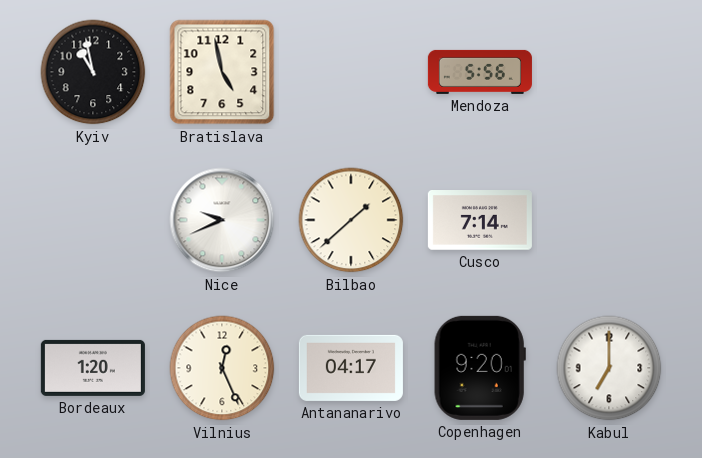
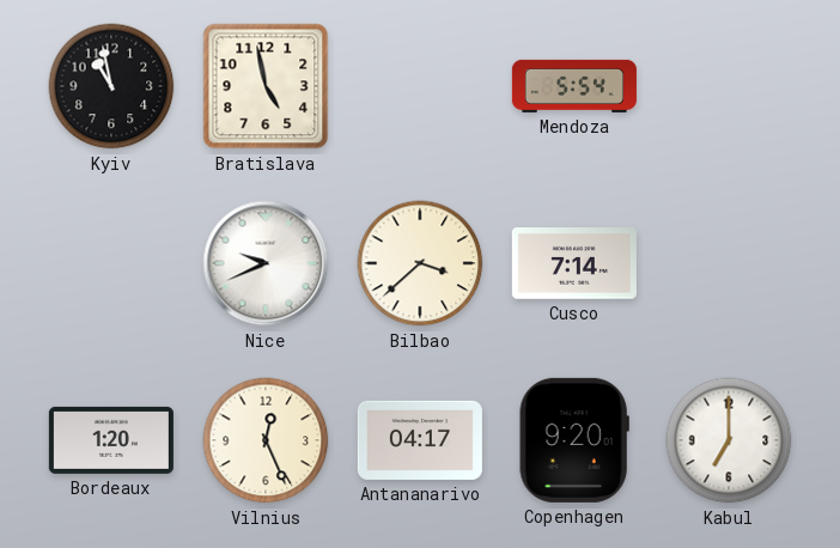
Mendoza: 5:56 -> 5:54 (574, 86)
Bilbao: 1:38 -> 3:38 (420, 263)
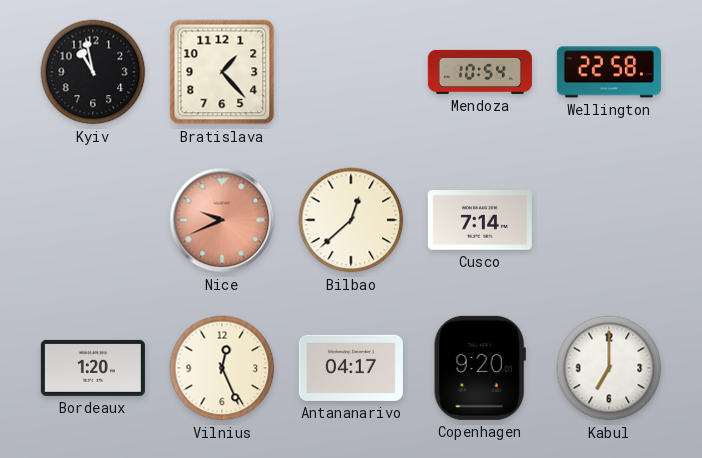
Bratislava: 4:58 -> 1:23 (222, 72)
Mendoza: 5:54 -> 10:54 (480, 72)
Wellington: none -> 22:58 (609, 72)
Nice dial: white -> salmon (222, 220)
Bilbao: 3:38 -> 12:38 (351, 220)
